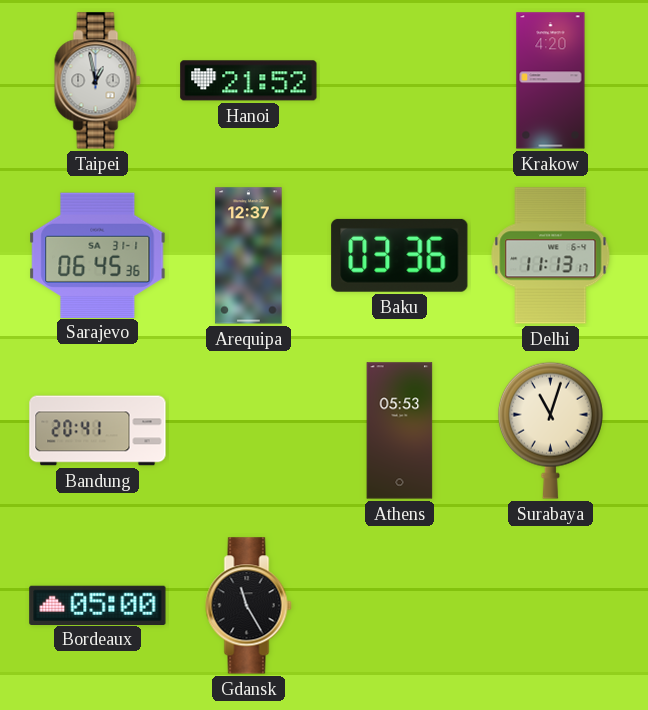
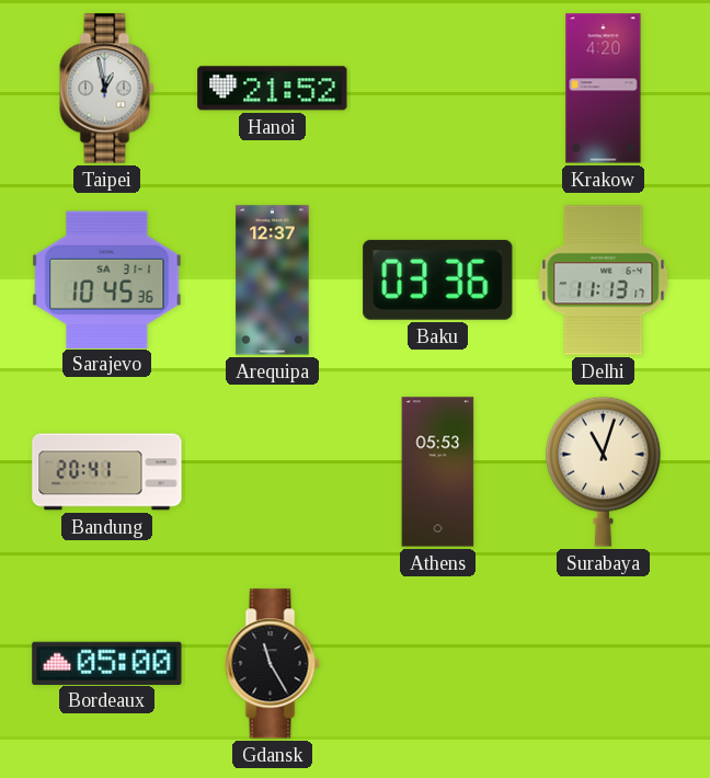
Sarajevo: 06:45 -> 10:45 (107, 279)
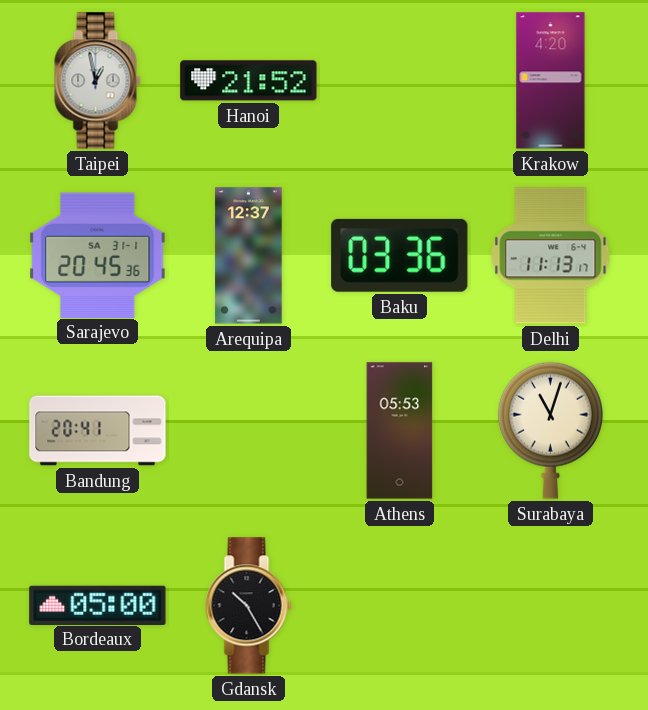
Sarajevo: 10:45 -> 20:45 (98, 255)
Gdansk: 11:25 -> 10:25 (249, 606)
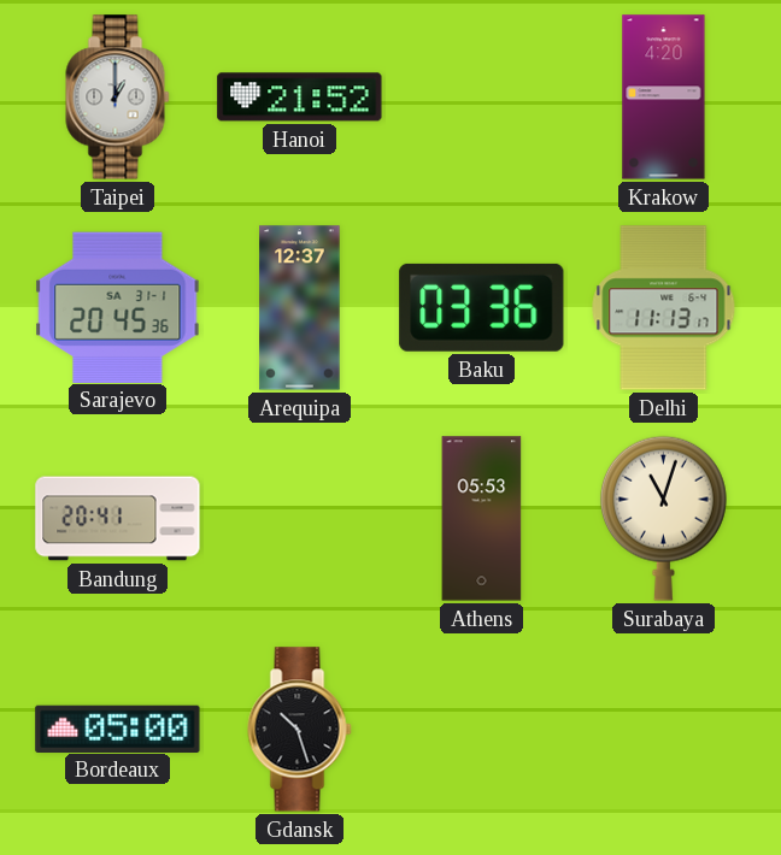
Taipei: 12:58 -> 1:00 (118, 98)
Gdansk: 10:25 -> 10:27 (300, 730)
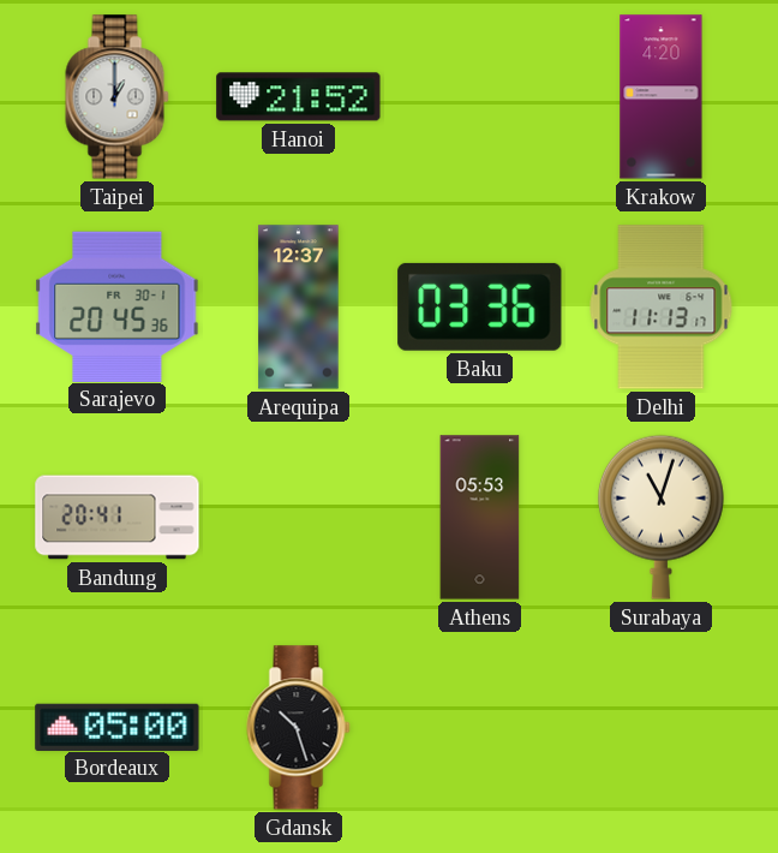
Sarajevo date: SA 31-1 -> FR 30-1 (118, 306)
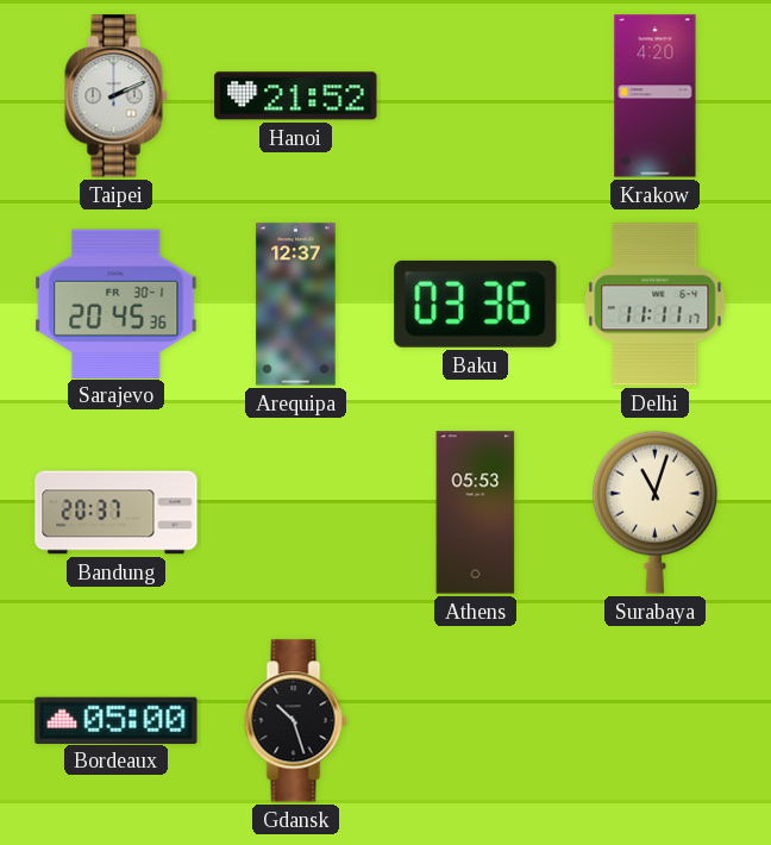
Taipei: 1:00 -> 2:11 (117, 96)
Delhi: 11:13 -> 11:11 (656, 305)
Bandung: 20:41 -> 20:37 (117, 513)
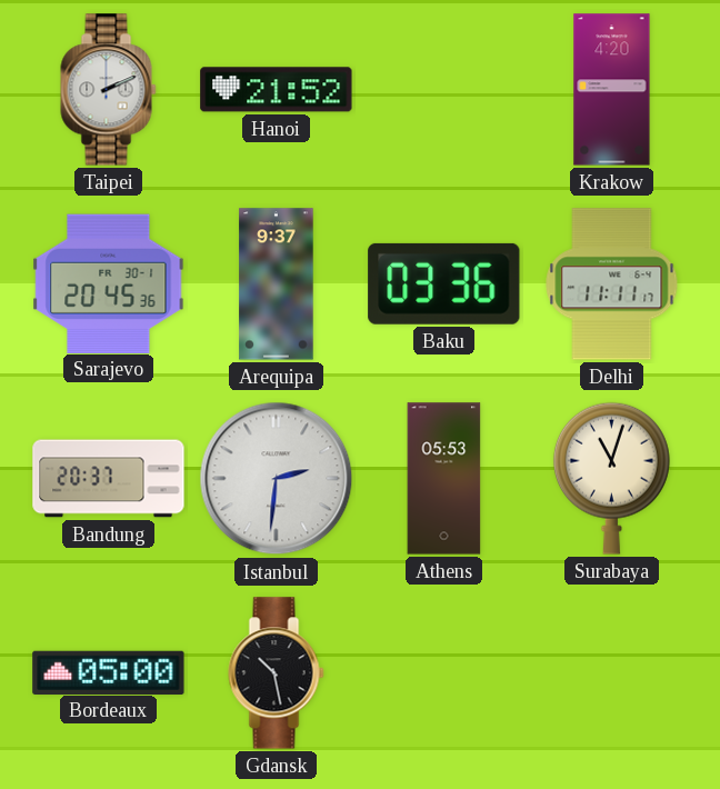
Arequipa: 12:37 -> 9:37 (277, 284)
Istanbul: none -> 2:31 (277, 479)
Gdansk: 10:27 -> 10:28 (277, 673)
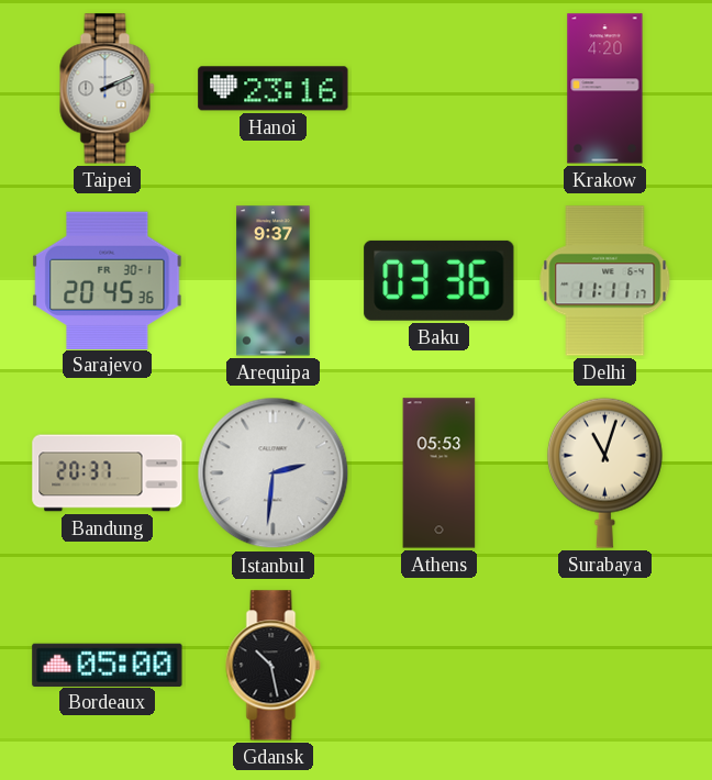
Hanoi: 21:52 -> 23:16 (274, 89)
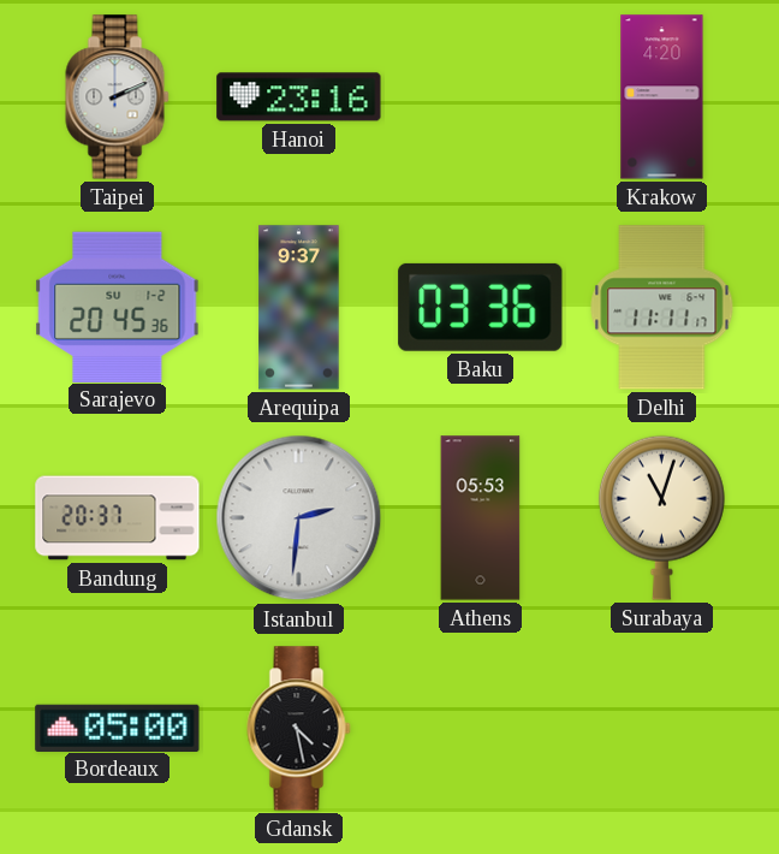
Sarajevo date: FR 30-1 -> SU 1-2 (118, 307)
Gdansk: 10:28 -> 4:28 (299, 729)
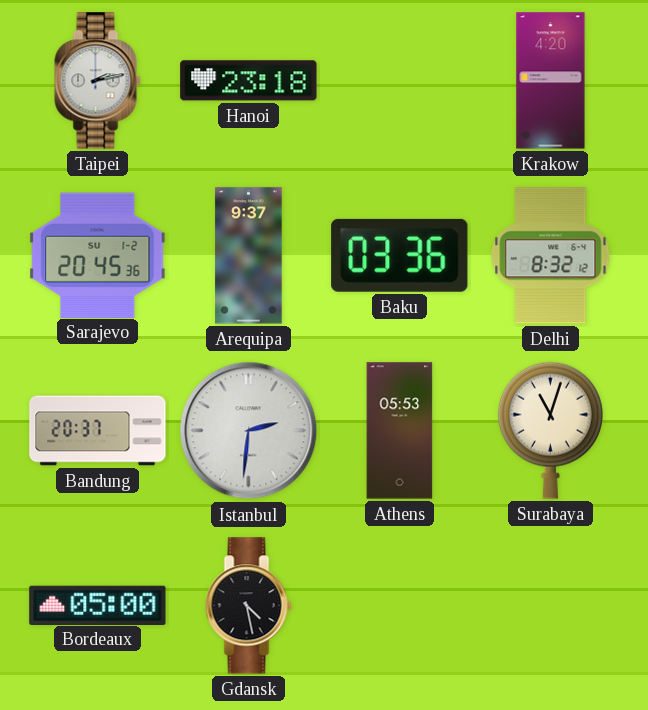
Taipei: 2:11 -> 2:13 (98, 81)
Hanoi: 23:16 -> 23:18 (249, 81)
Delhi: 11:11 -> 8:32 (551, 256)
